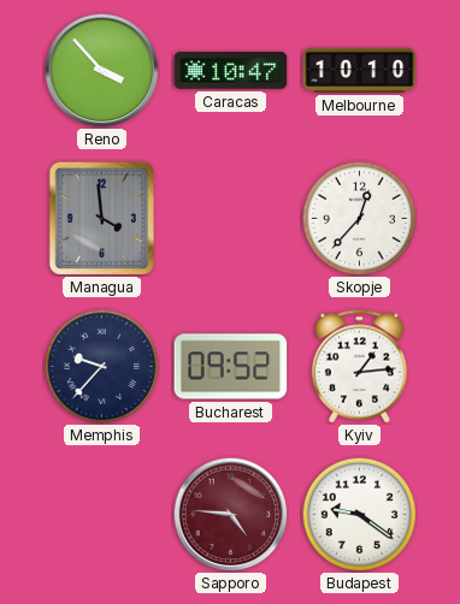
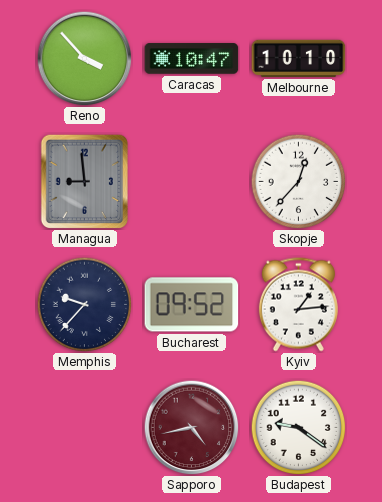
Managua: 3:59 -> 8:59 (84, 181)
Sapporo: 4:46 -> 4:43 (191, 427)
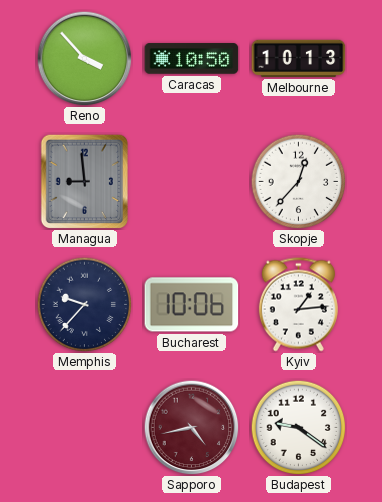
Caracas: 10:47 -> 10:50 (192, 59)
Melbourne: 10:10 -> 10:13 (299, 58)
Bucharest: 09:52 -> 10:06 (192, 305)
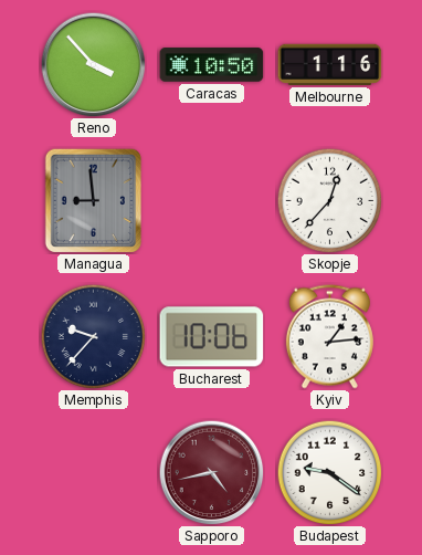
Melbourne: 10:13 -> 1:16 (330, 64)
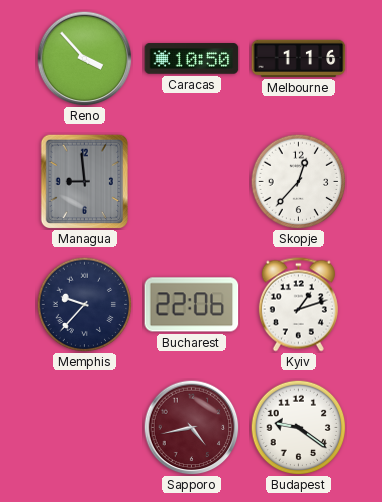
Bucharest: 10:06 -> 22:06 (192, 305)
Kyiv: 1:14 -> 1:12 (298, 305)
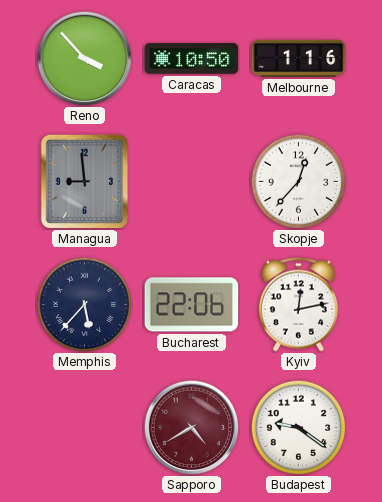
Memphis: 9:37 -> 5:37 (84, 304)
Kyiv: 1:12 -> 12:13 (298, 305)
Sapporo: 4:43 -> 4:40 (191, 427)
